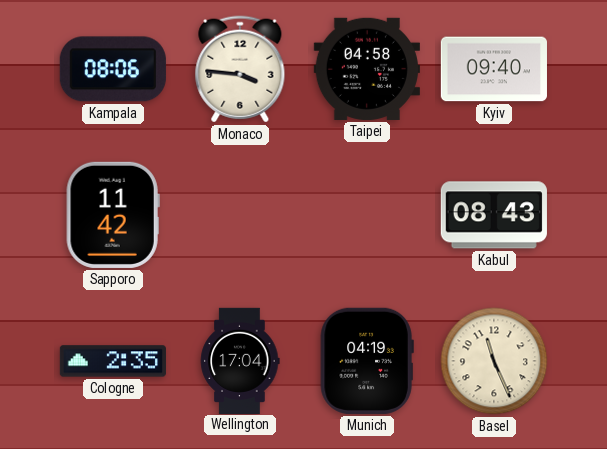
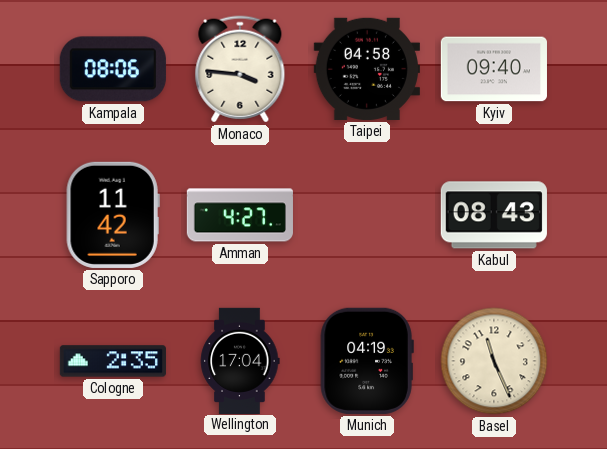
Amman: none -> 4:27 (240, 215)
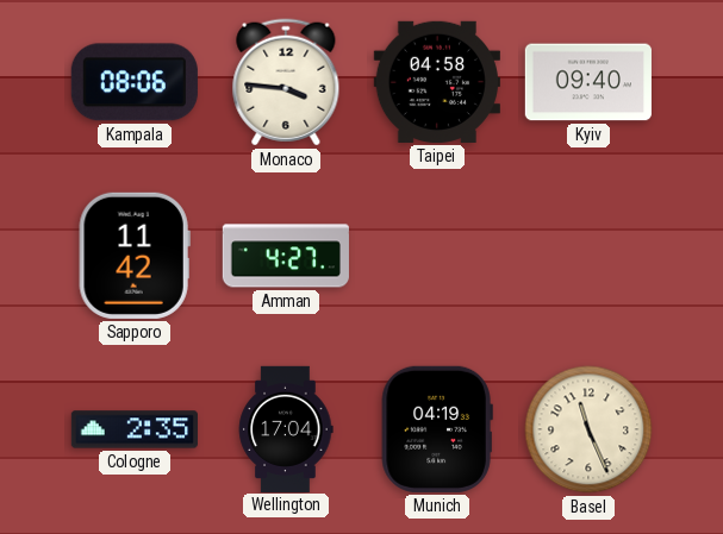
Kabul: 08:43 -> none (494, 215)
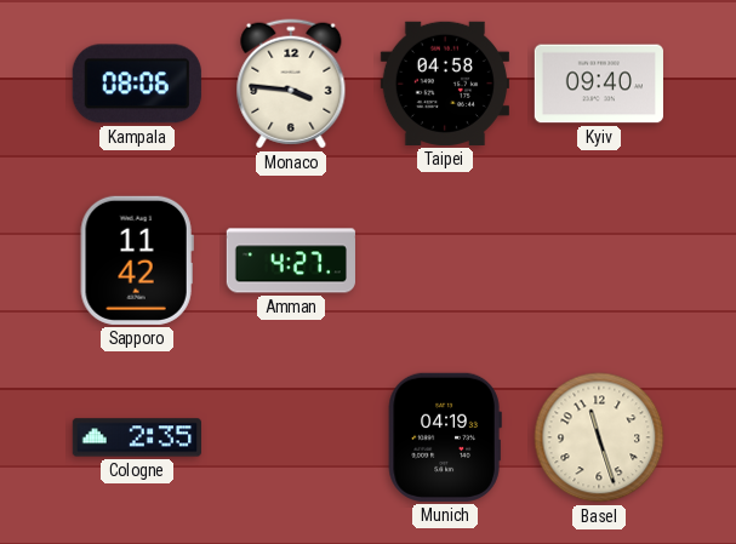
Wellington: 17:04 -> none (286, 428)
Basel: 11:26 -> 11:27 (599, 437)
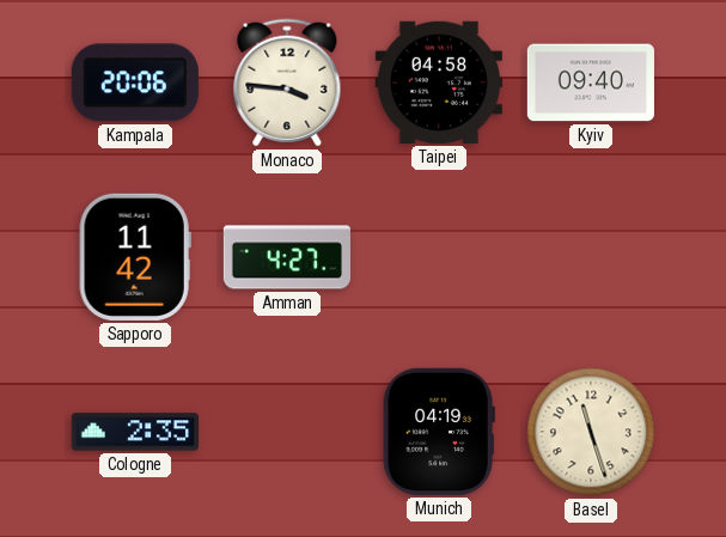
Kampala: 08:06 -> 20:06 (135, 83)
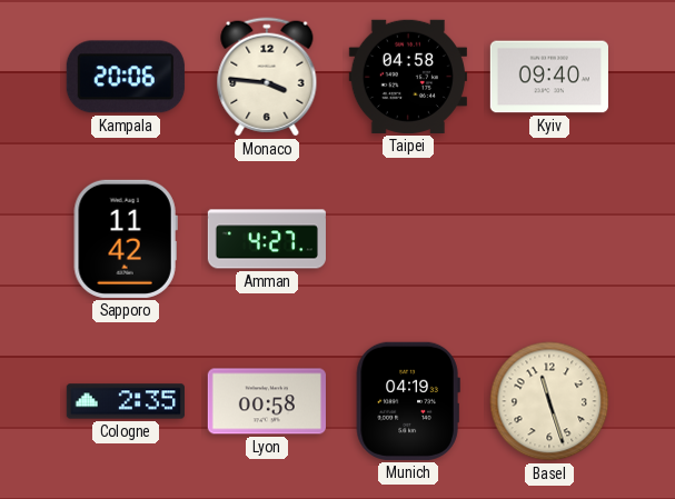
Lyon: none -> 00:58 (267, 401)
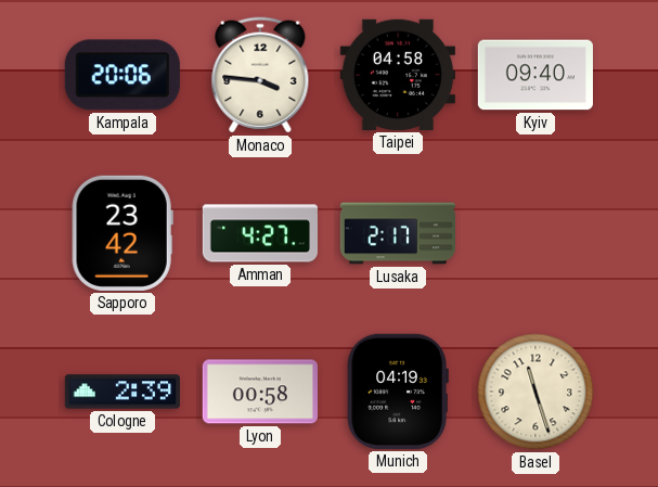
Sapporo: 11:42 -> 23:42 (122, 233)
Lusaka: none -> 2:17 (397, 233)
Cologne: 2:35 -> 2:39 (122, 392)
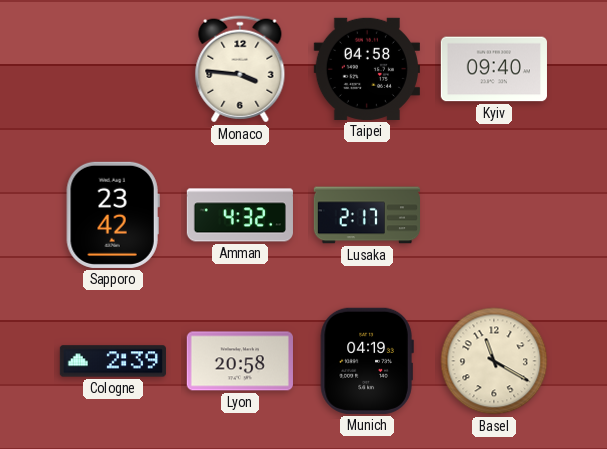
Kampala: 20:06 -> none (122, 75)
Amman: 4:27 -> 4:32 (240, 215)
Lyon: 00:58 -> 20:58 (240, 361)
Basel: 11:27 -> 11:20 (494, 361)
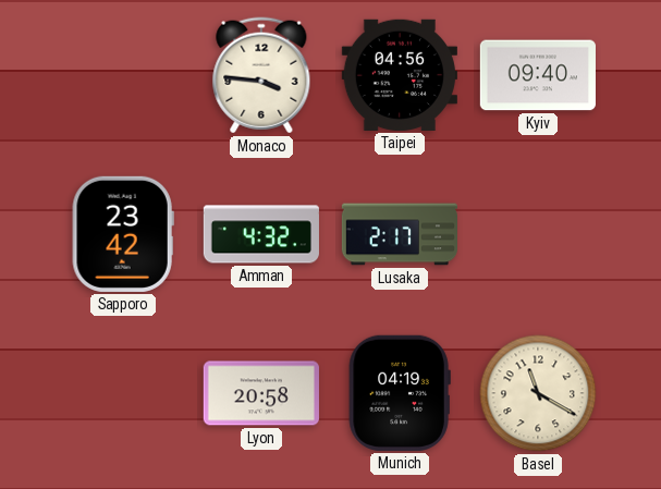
Taipei: 04:58 -> 04:56 (400, 75)
Cologne: 2:39 -> none (113, 361)
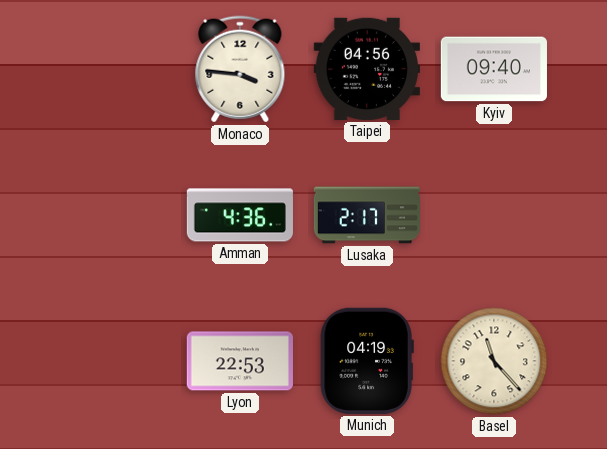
Sapporo: 23:42 -> none (123, 234)
Amman: 4:32 -> 4:36 (240, 215)
Lyon: 20:58 -> 22:53 (240, 361)
Basel: 11:20 -> 11:23 (494, 361)
